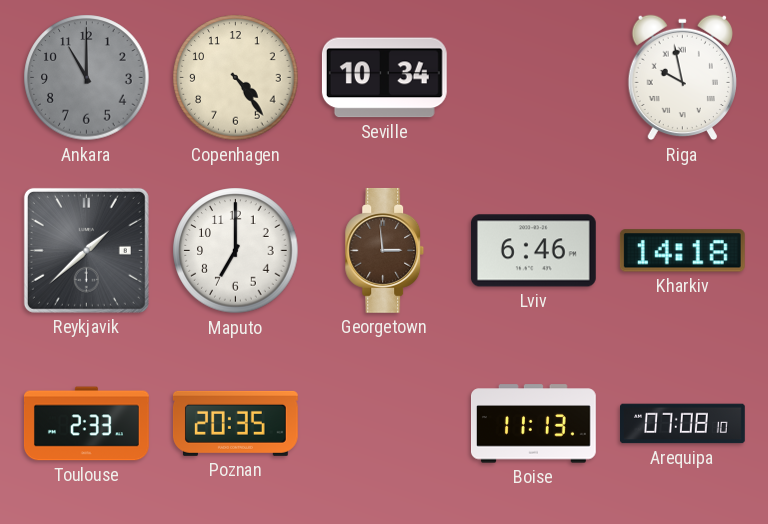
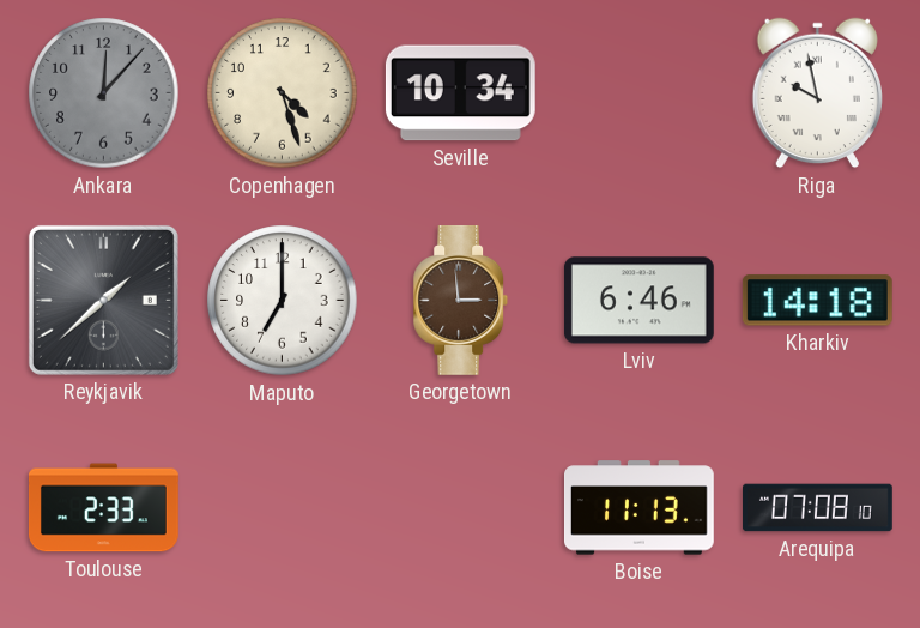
Ankara: 11:00 -> 12:07 (104, 93)
Copenhagen: 4:24 -> 4:27 (283, 93)
Poznan: 20:35 -> none (235, 423)
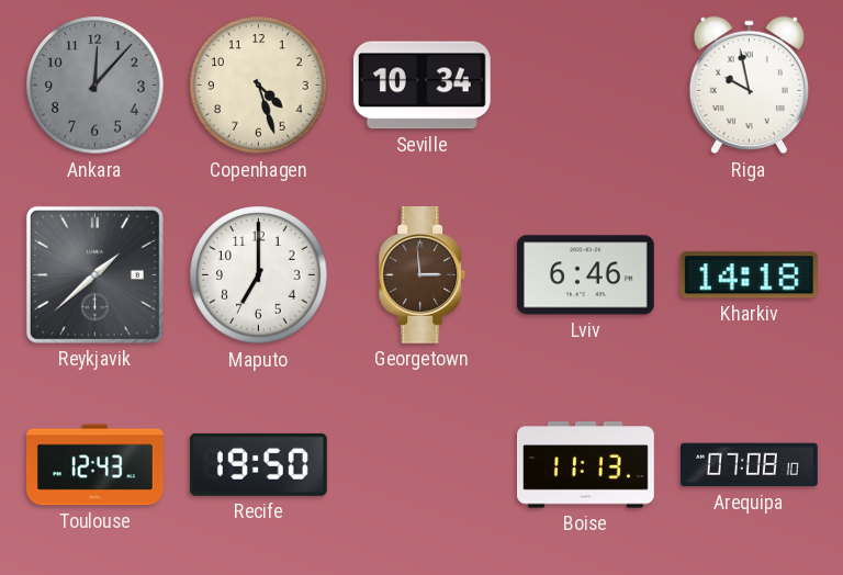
Toulouse: 2:33 -> 12:43 (94, 465)
Recife: none -> 19:50 (258, 464)
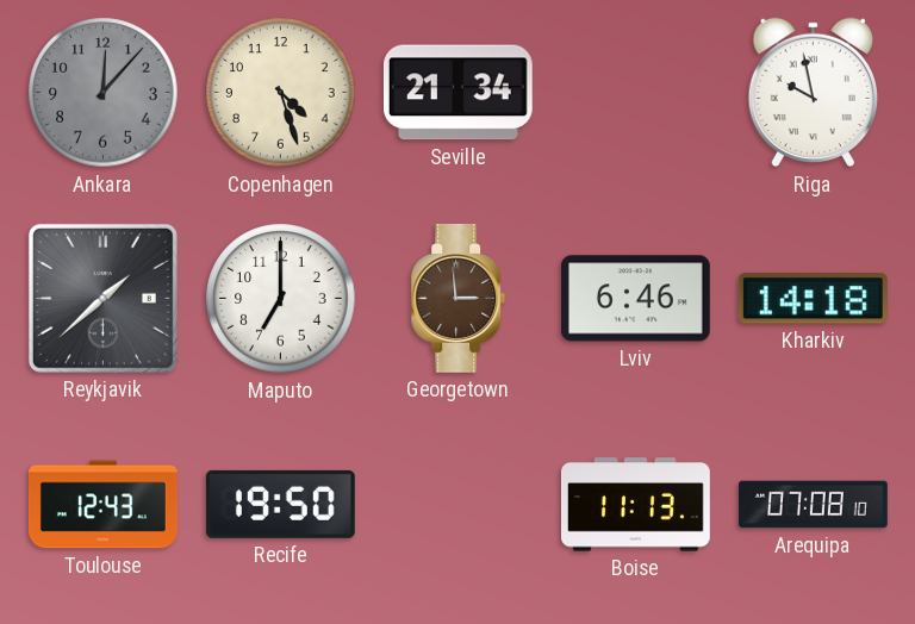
Seville: 10:34 -> 21:34 (457, 93)
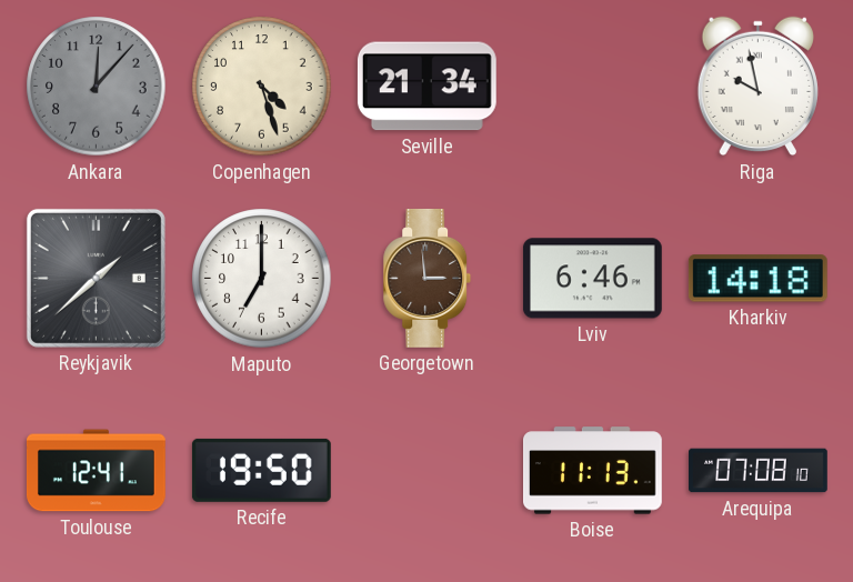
Toulouse: 12:43 -> 12:41 (96, 471)
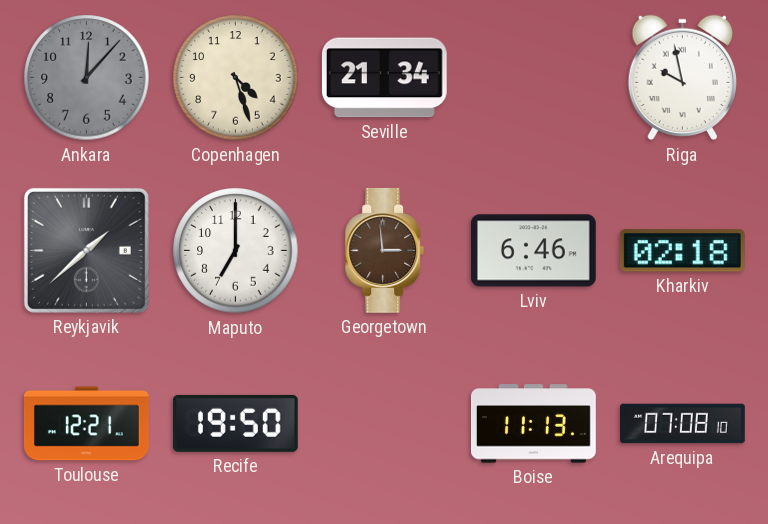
Kharkiv: 14:18 -> 02:18 (682, 251)
Toulouse: 12:41 -> 12:21 (86, 424)
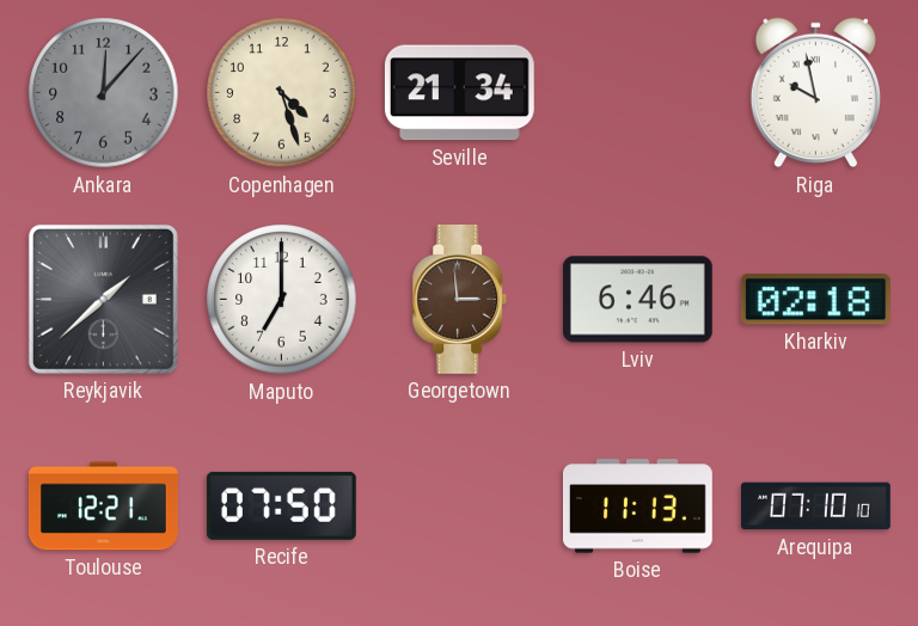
Recife: 19:50 -> 07:50 (281, 505)
Arequipa: 07:08 -> 07:10 (816, 507)
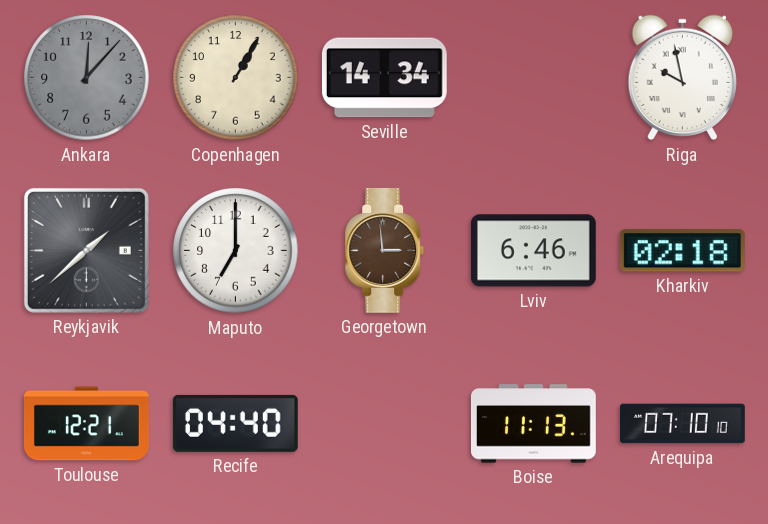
Copenhagen: 4:27 -> 1:05 (236, 78)
Seville: 21:34 -> 14:34 (384, 78)
Recife: 07:50 -> 04:40 (235, 423)
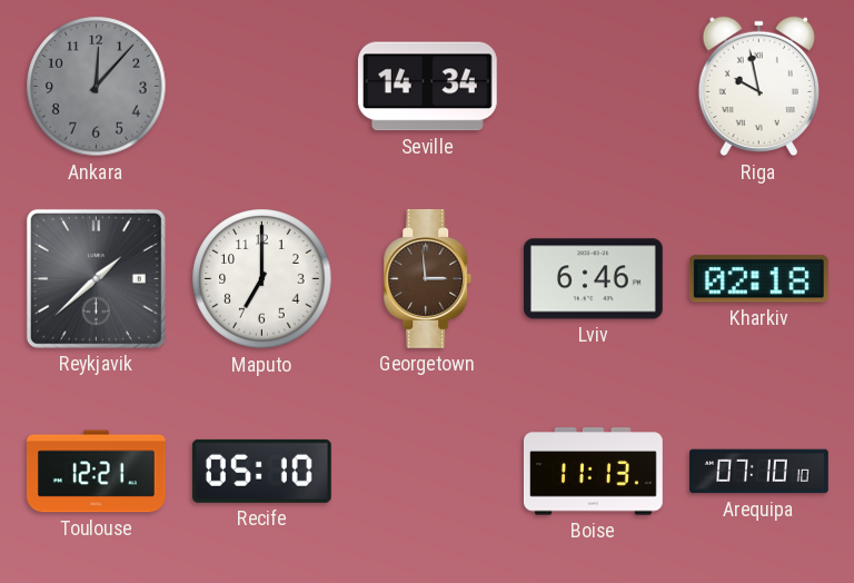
Copenhagen: 1:05 -> none (236, 78)
Recife: 04:40 -> 05:10 (261, 471)
